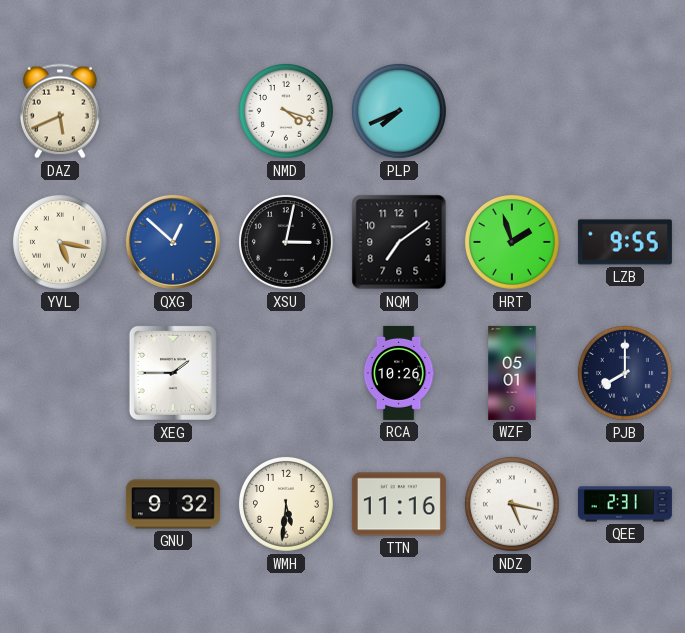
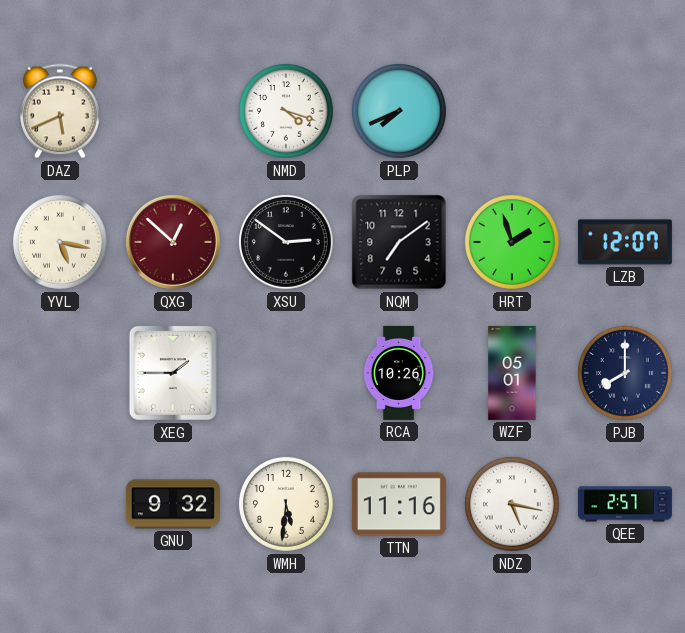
QXG dial: blue -> burgundy (173, 242)
XSU: 3:02 -> 2:51 (286, 242)
LZB: 9:55 -> 12:07 (625, 242)
QEE: 2:31 -> 2:57 (625, 504)
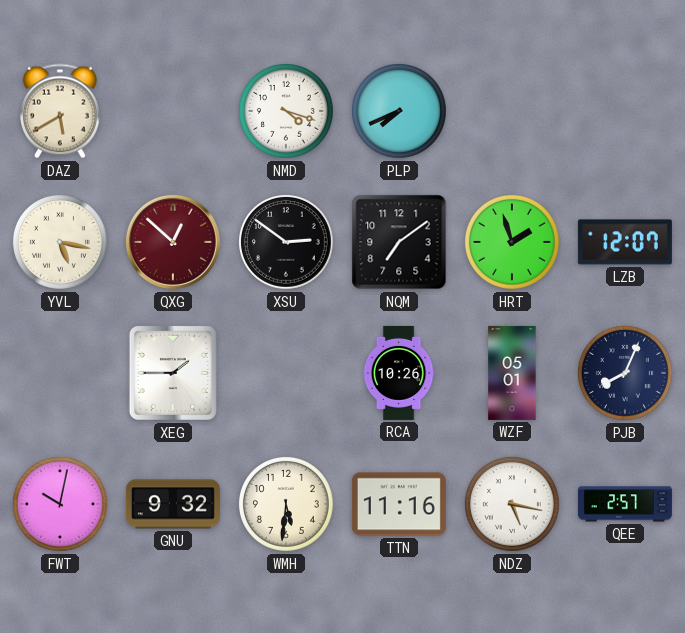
DAZ: 5:41 -> 5:40 (60, 111)
PJB: 8:00 -> 8:04 (625, 373)
FWT: none -> 10:02 (60, 504)
